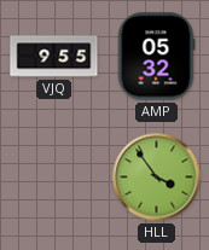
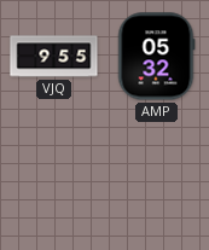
HLL: 3:54 -> none (157, 178)
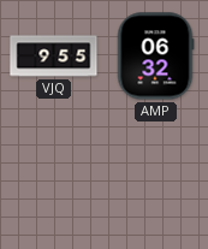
AMP: 05:32 -> 06:32 (155, 57)
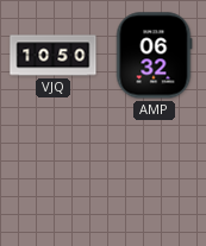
VJQ: 9:55 -> 10:50 (54, 56)
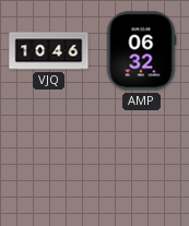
VJQ: 10:50 -> 10:46 (49, 51)
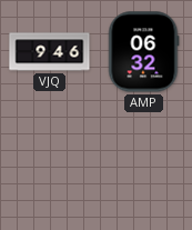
VJQ: 10:46 -> 9:46 (50, 52)
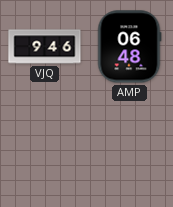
AMP: 06:32 -> 06:48 (129, 47)
